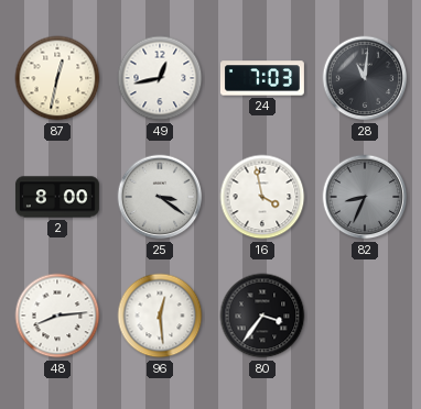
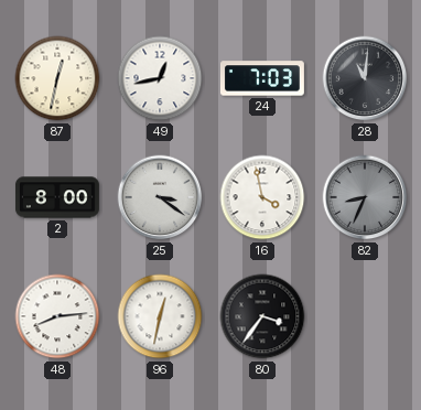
96: 12:29 -> 12:32 (160, 316)
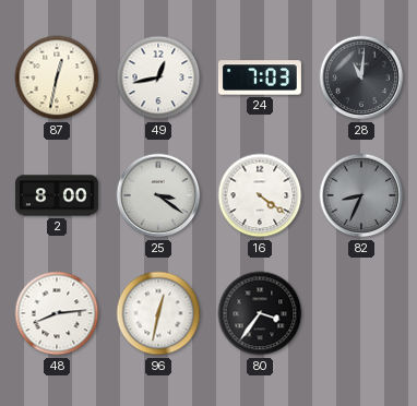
16: 3:58 -> 4:21 (260, 195)
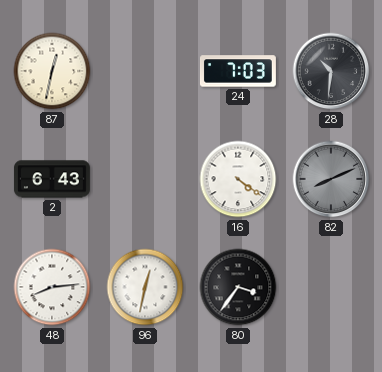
49: 12:43 -> none (158, 77)
28: 11:01 -> 10:31 (331, 71)
2: 8:00 -> 6:43 (52, 179)
25: 3:21 -> none (158, 195)
82: 8:34 -> 8:11 (331, 179)
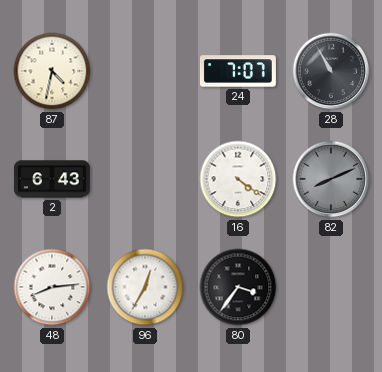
87: 12:32 -> 4:32 (52, 71)
24: 7:03 -> 7:07 (238, 71)
28: 10:31 -> 10:55 (331, 71)
96: 12:32 -> 12:35 (145, 287)
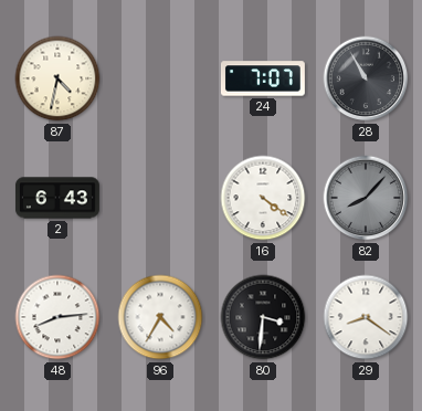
82: 8:11 -> 8:07 (366, 198)
96: 12:35 -> 4:35 (160, 317)
80: 3:36 -> 3:31 (263, 317)
29: none -> 8:21 (366, 317)
